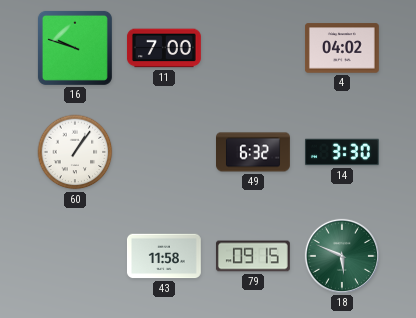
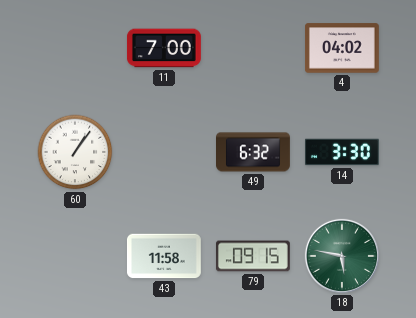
16: 9:48 -> none (75, 48)
18: 5:49 -> 5:47 (342, 256)
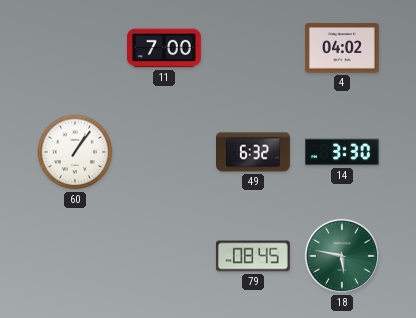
43: 11:58 -> none (164, 256)
79: 09:15 -> 08:45 (253, 256)
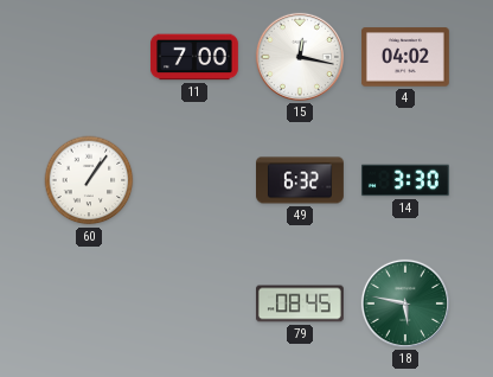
15: none -> 12:17 (300, 57)
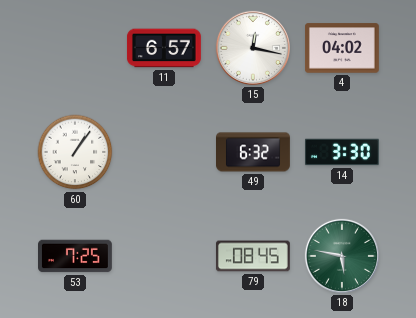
11: 7:00 -> 6:57 (164, 48)
53: none -> 7:25 (76, 256)
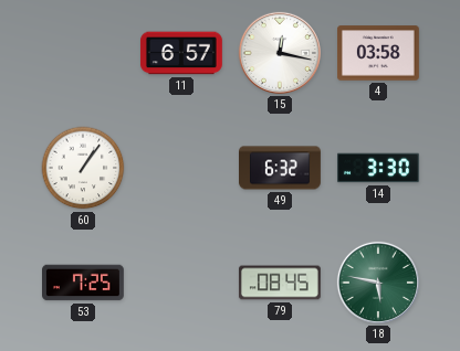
4: 04:02 -> 03:58 (379, 53)
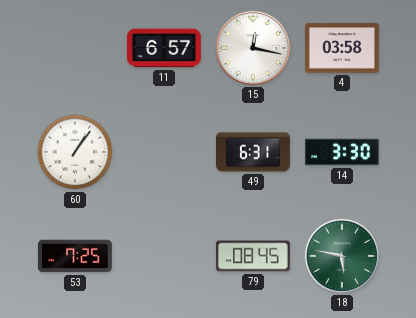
49: 6:32 -> 6:31 (254, 152)
